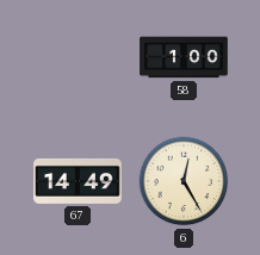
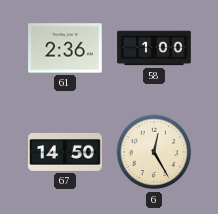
61: none -> 2:36 (65, 48)
67: 14:49 -> 14:50 (65, 152)
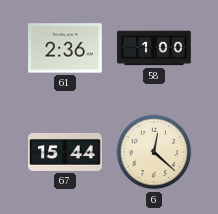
67: 14:50 -> 15:44 (65, 152)
6: 12:25 -> 12:22 (154, 152)
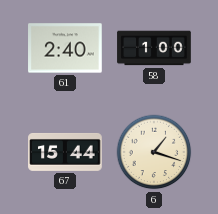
61: 2:36 -> 2:40 (65, 48)
6: 12:22 -> 1:18 (154, 152)
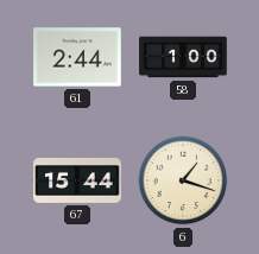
61: 2:40 -> 2:44 (77, 57)
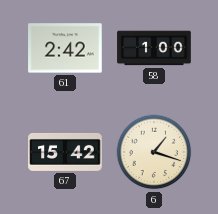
61: 2:44 -> 2:42 (65, 48)
67: 15:44 -> 15:42 (65, 152)
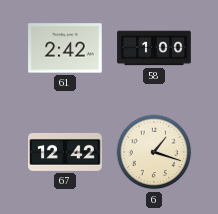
67: 15:42 -> 12:42 (65, 152)
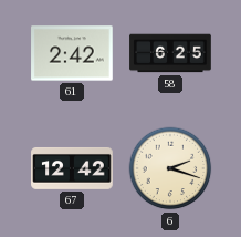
58: 1:00 -> 6:25 (170, 53)
6: 1:18 -> 2:18 (170, 168)
